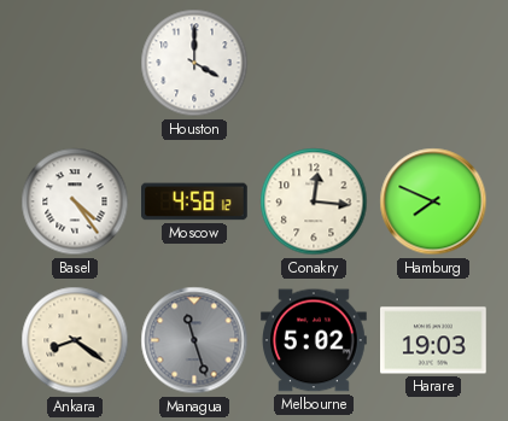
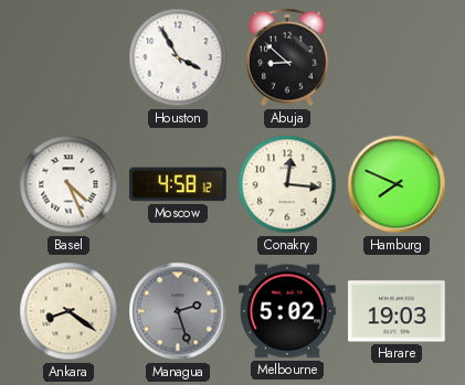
Houston: 4:00 -> 3:55 (178, 57)
Abuja: none -> 8:52 (287, 57)
Basel: 4:24 -> 4:26 (68, 184)
Managua: 11:27 -> 2:27 (178, 311)
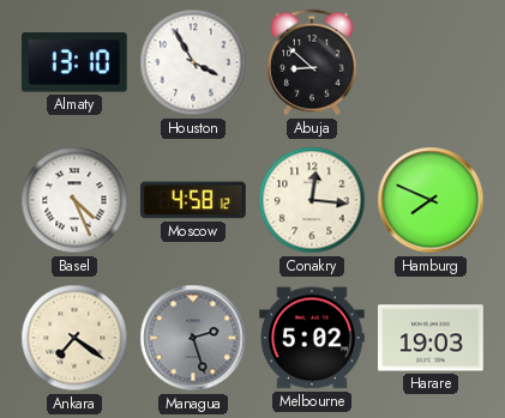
Almaty: none -> 13:10 (74, 62)
Ankara: 8:21 -> 7:21 (74, 338)
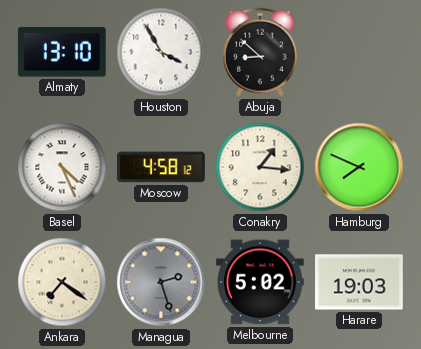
Conakry: 12:16 -> 1:16 (260, 167)
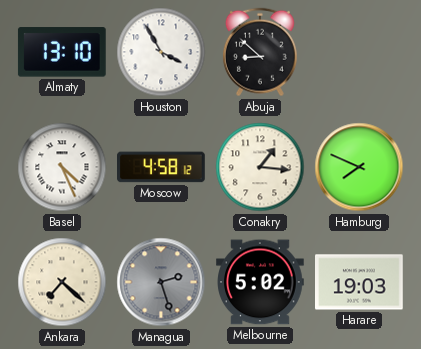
Ankara: 7:21 -> 7:22 (62, 282)
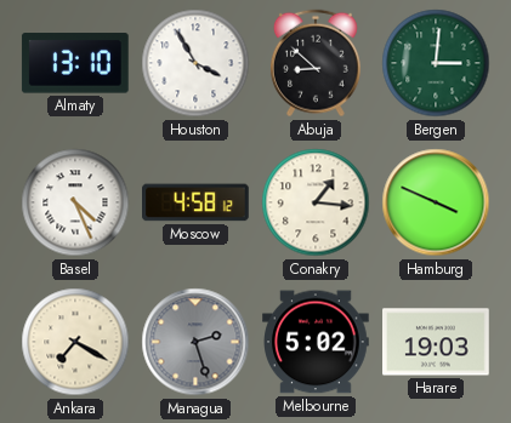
Bergen: none -> 3:01 (436, 63)
Hamburg: 7:49 -> 3:49 (436, 202)
Ankara: 7:22 -> 7:20 (75, 342)
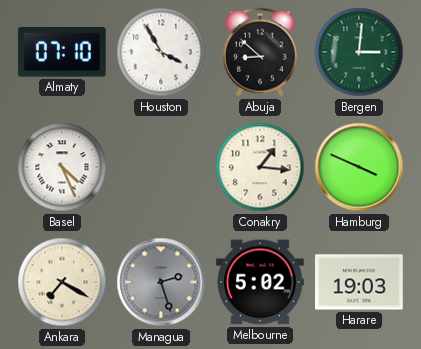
Almaty: 13:10 -> 07:10 (62, 52)
Moscow: 4:58 -> none (197, 202)
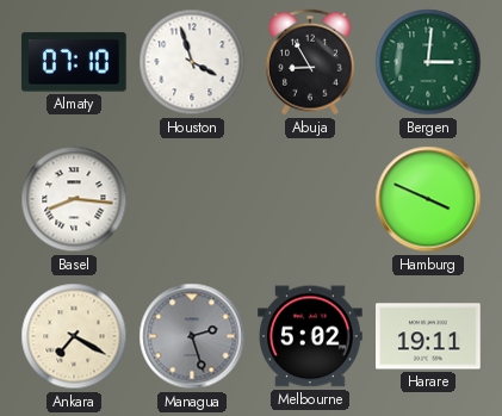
Houston: 3:55 -> 3:57 (192, 62)
Abuja: 8:52 -> 8:55 (310, 62)
Basel: 4:26 -> 8:16 (74, 199)
Conakry: 1:16 -> none (260, 167)
Harare: 19:03 -> 19:11 (429, 336)
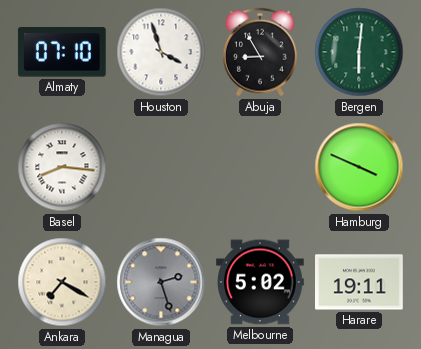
Bergen: 3:01 -> 6:01 (359, 52)
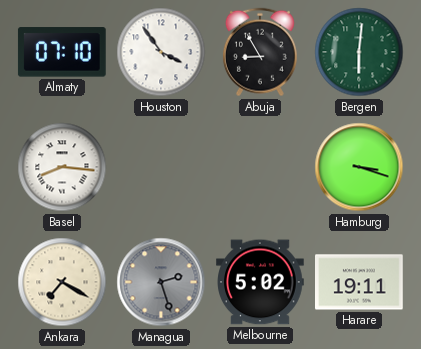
Houston: 3:57 -> 3:54 (161, 52)
Hamburg: 3:49 -> 3:18 (359, 167)
